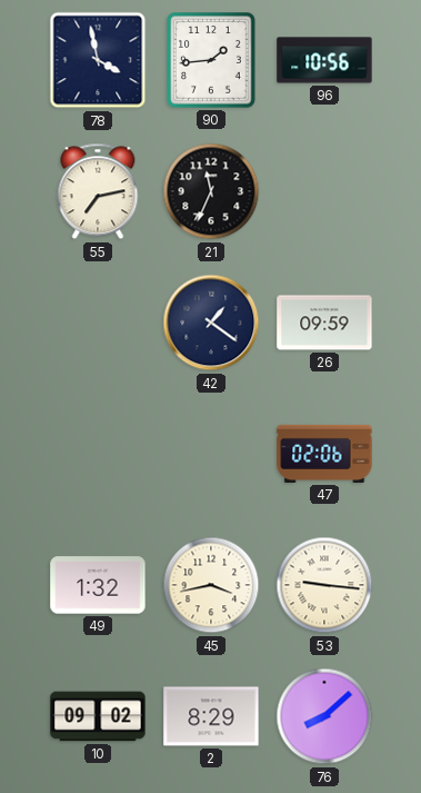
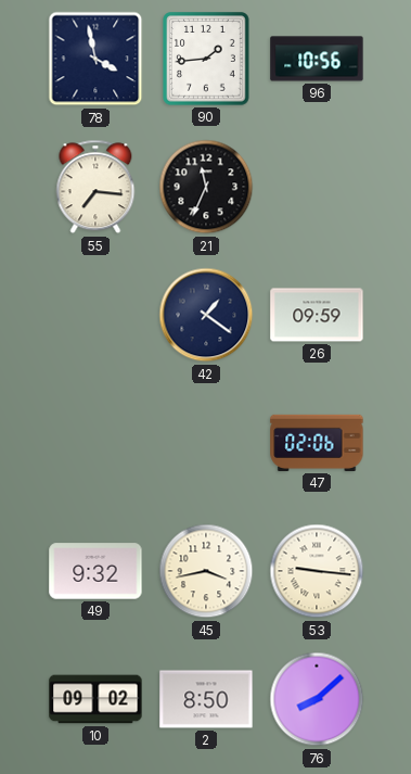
55: 7:13 -> 7:16 (95, 187)
49: 1:32 -> 9:32 (95, 571)
2: 8:29 -> 8:50 (206, 699)
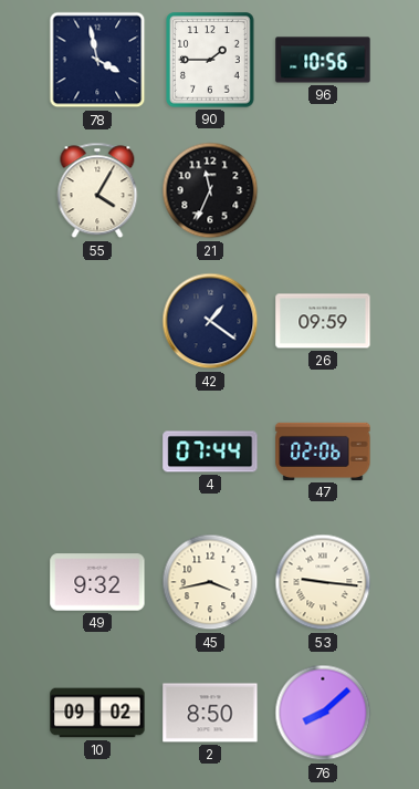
90: 1:44 -> 1:45 (210, 60)
55: 7:16 -> 4:05 (97, 190)
4: none -> 07:44 (210, 451)
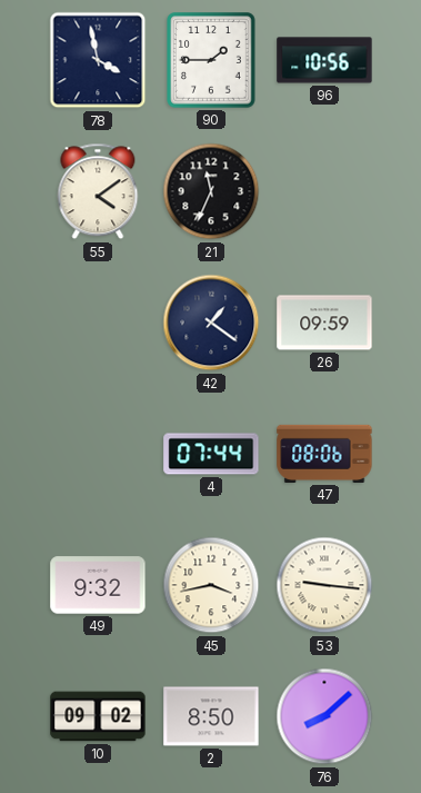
55: 4:05 -> 4:09 (98, 191)
47: 02:06 -> 08:06 (324, 454)
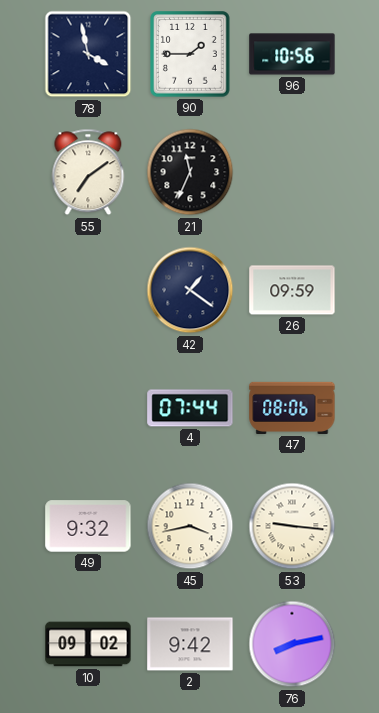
55: 4:09 -> 7:09 (88, 172)
2: 8:50 -> 9:42 (190, 644)
76: 8:08 -> 8:13 (292, 644)
